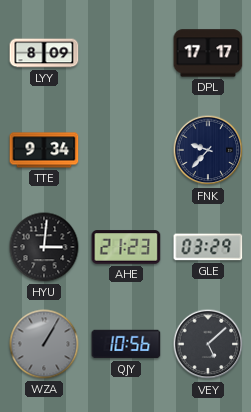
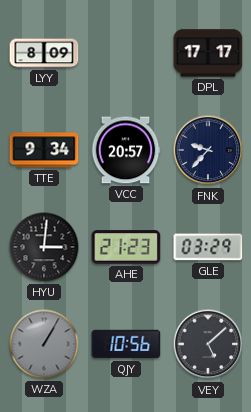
VCC: none -> 20:57 (126, 150)
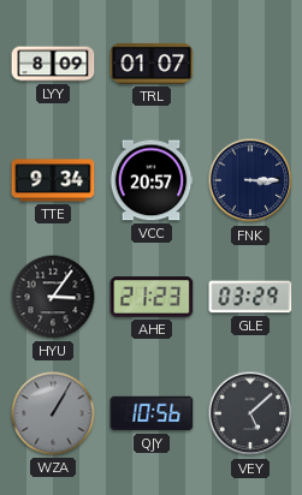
TRL: none -> 01:07 (152, 64)
DPL: 17:17 -> none (208, 53)
FNK: 9:37 -> 3:15 (250, 180)
HYU: 3:01 -> 3:06 (53, 297)
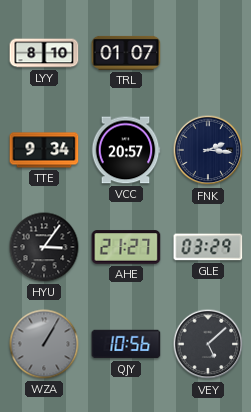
LYY: 8:09 -> 8:10 (44, 53)
FNK: 3:15 -> 2:16 (208, 150)
AHE: 21:23 -> 21:27 (126, 247)
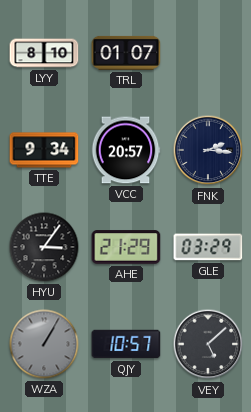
AHE: 21:27 -> 21:29 (126, 247)
QJY: 10:56 -> 10:57 (126, 344)
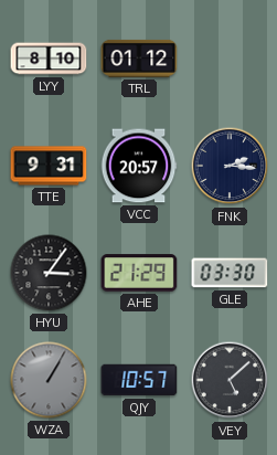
TRL: 01:07 -> 01:12 (139, 59)
TTE: 9:34 -> 9:31 (49, 166)
GLE: 03:29 -> 03:30 (230, 273)
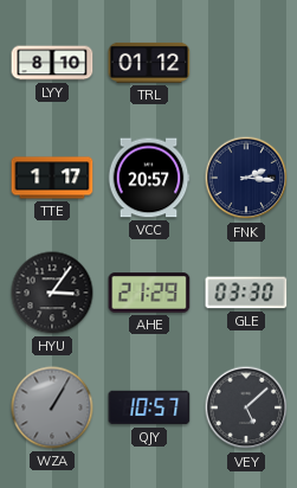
TTE: 9:31 -> 1:17 (52, 178)
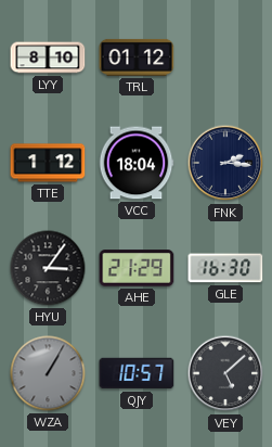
TTE: 1:17 -> 1:12 (48, 163)
VCC: 20:57 -> 18:04 (137, 163)
GLE: 03:30 -> 16:30 (225, 268)
